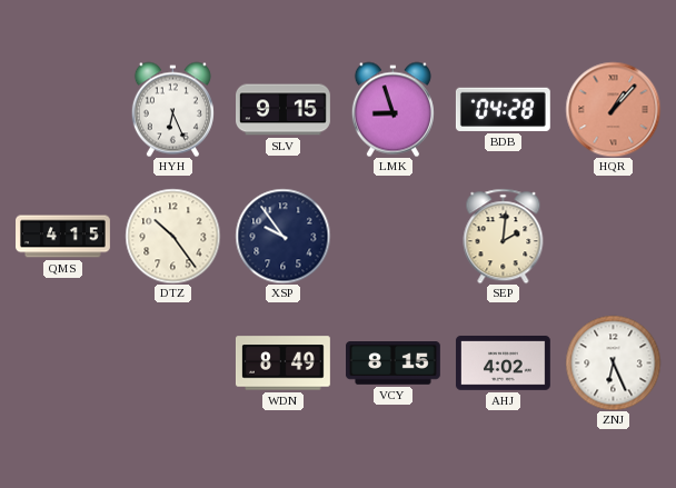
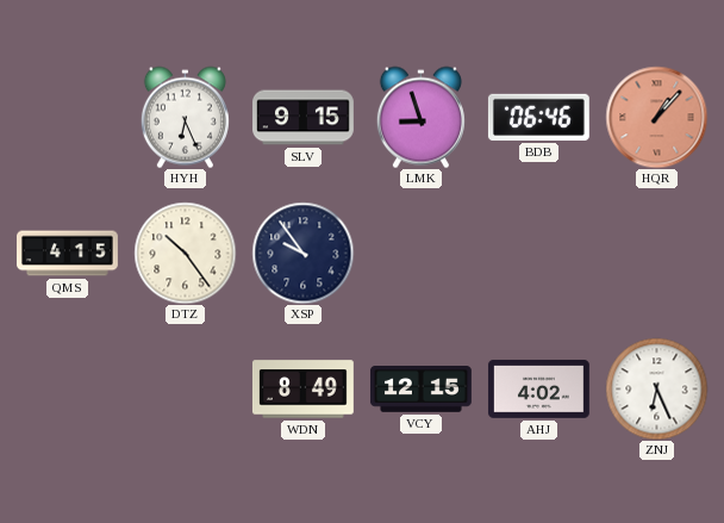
BDB: 04:28 -> 06:46 (538, 117)
SEP: 2:01 -> none (504, 236)
VCY: 8:15 -> 12:15 (422, 390)
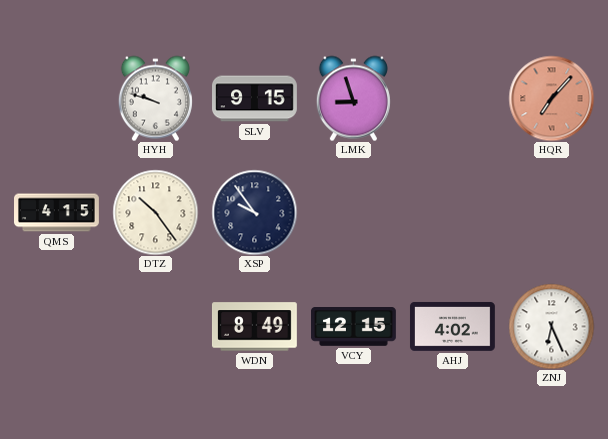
HYH: 6:26 -> 9:48 (155, 98)
BDB: 06:46 -> none (538, 117)
HQR: 1:07 -> 7:07 (551, 98)
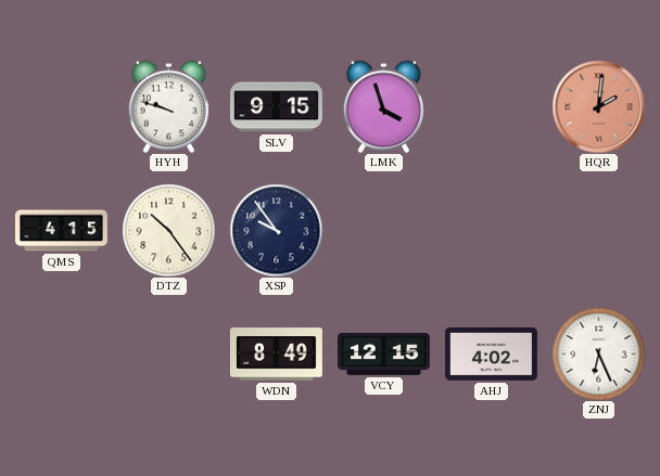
LMK: 8:57 -> 3:57 (383, 106)
HQR: 7:07 -> 2:01 (598, 106)
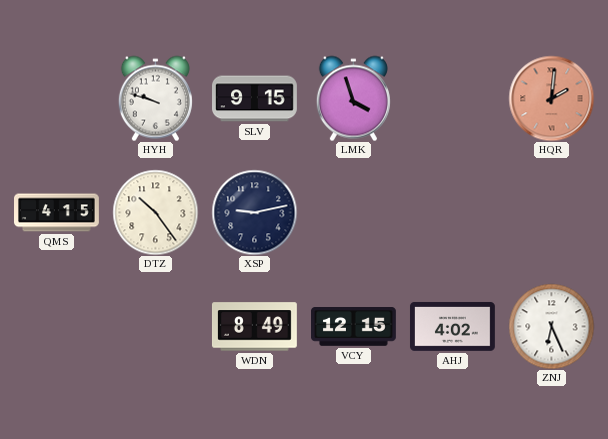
XSP: 9:54 -> 9:13 (254, 212)
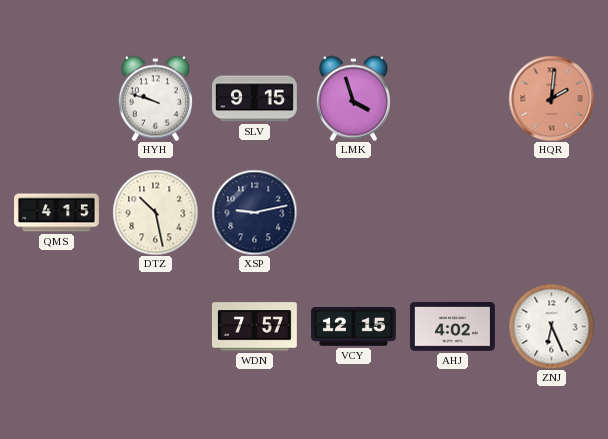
DTZ: 10:24 -> 10:28 (155, 212)
WDN: 8:49 -> 7:57 (254, 327)
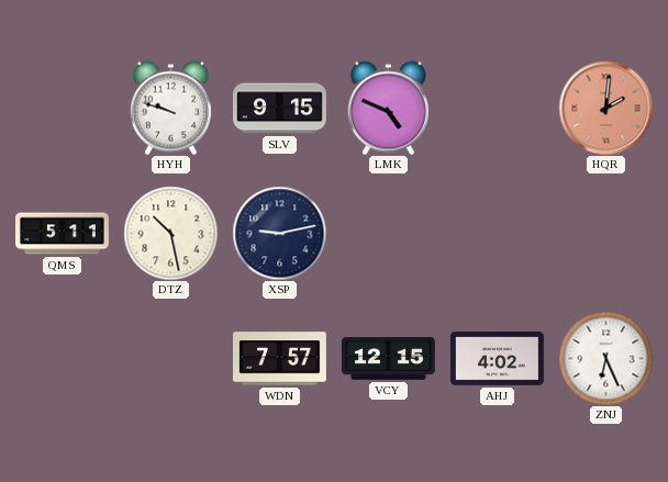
LMK: 3:57 -> 4:49 (388, 108)
QMS: 4:15 -> 5:11 (63, 234)
